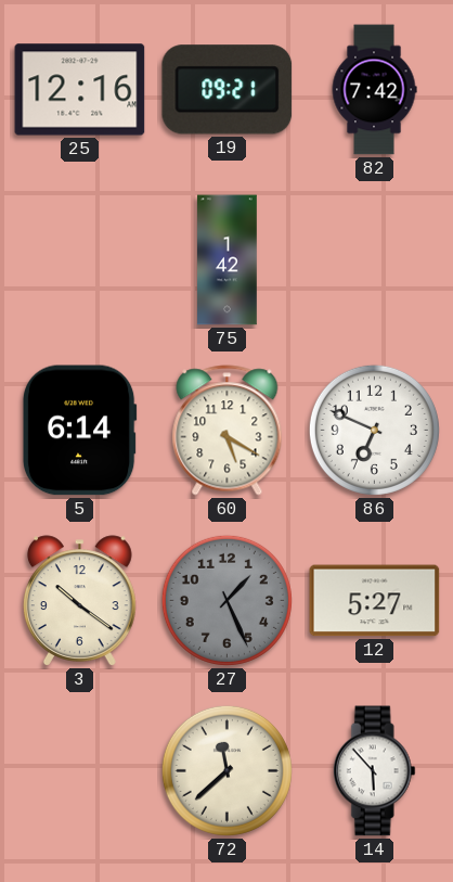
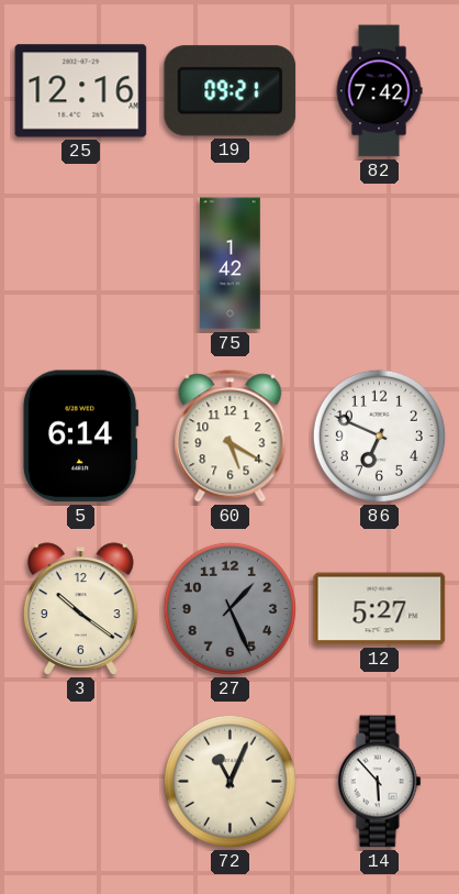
72: 11:38 -> 11:04 (229, 781)
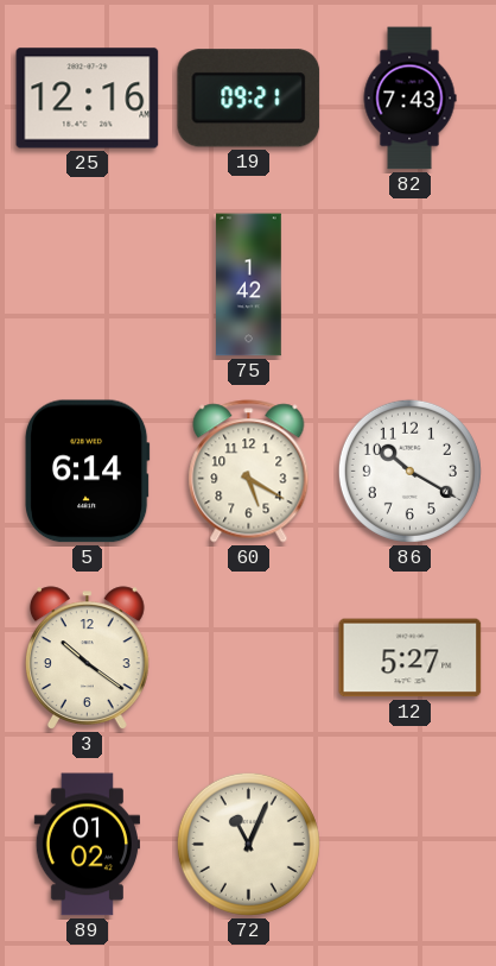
82: 7:42 -> 7:43 (409, 99)
86: 6:49 -> 10:20 (409, 471)
27: 1:26 -> none (229, 608)
89: none -> 01:02 (87, 845)
14: 5:53 -> none (379, 782)
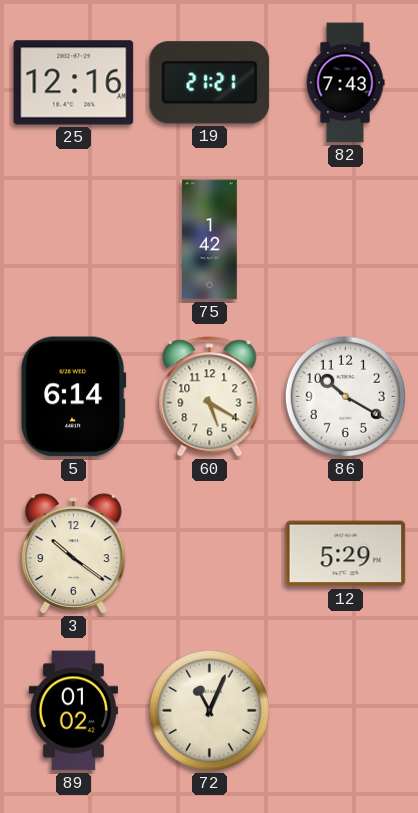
19: 09:21 -> 21:21 (210, 83)
12: 5:27 -> 5:29 (346, 554)
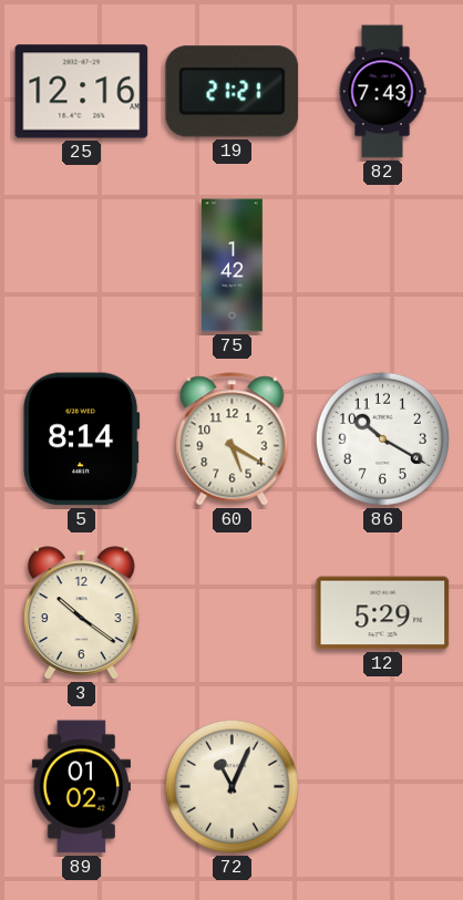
5: 6:14 -> 8:14 (81, 439)
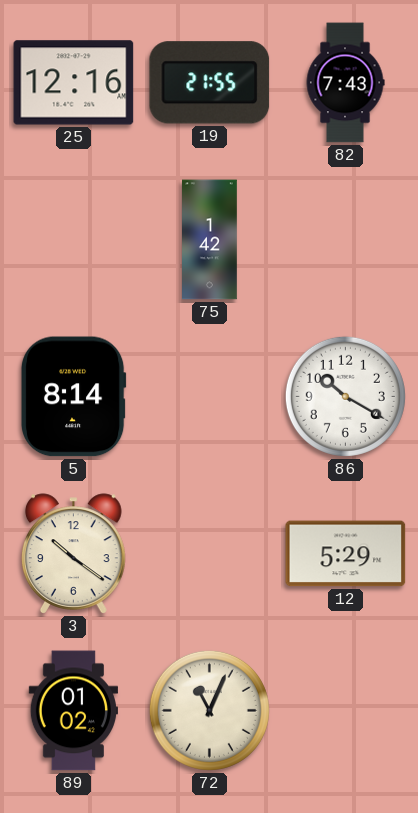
19: 21:21 -> 21:55 (210, 83)
60: 5:20 -> none (233, 439)
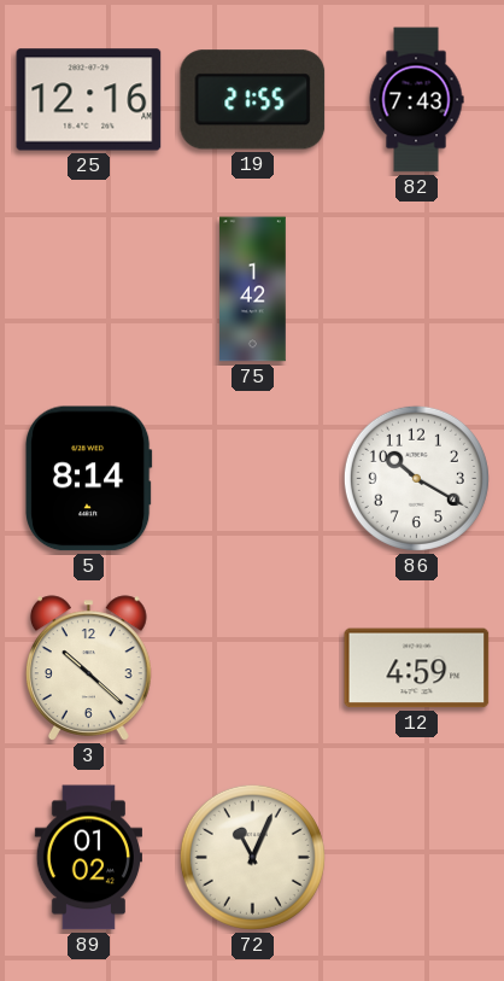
3: 10:21 -> 10:22 (88, 668)
12: 5:29 -> 4:59 (417, 668)
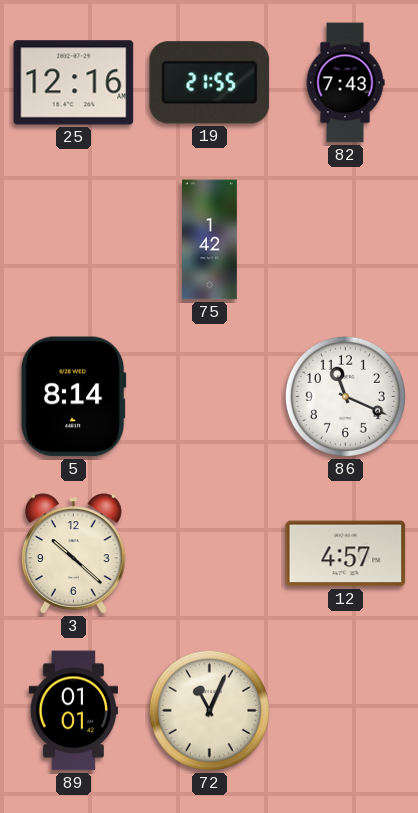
86: 10:20 -> 11:19 (345, 396)
12: 4:59 -> 4:57 (346, 554)
89: 01:02 -> 01:01 (73, 711)
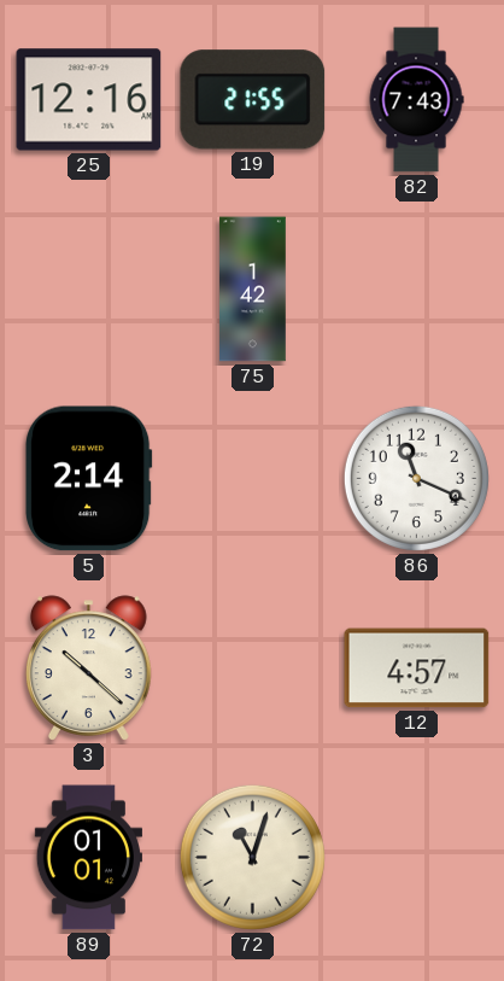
5: 8:14 -> 2:14 (88, 479)
72: 11:04 -> 11:03 (252, 857)
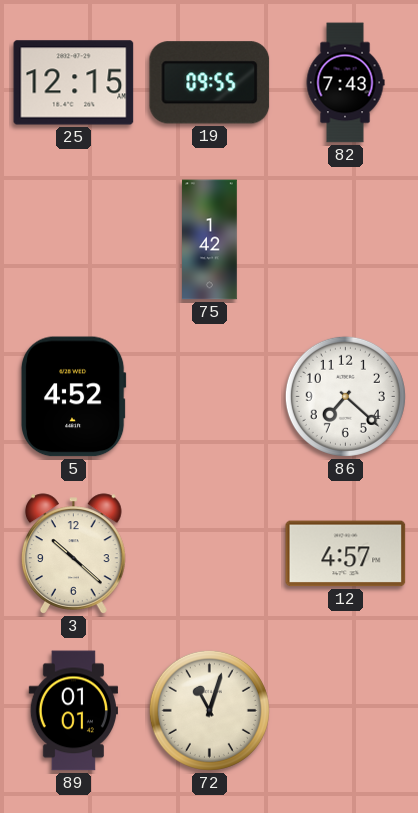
25: 12:16 -> 12:15 (74, 83)
19: 21:55 -> 09:55 (210, 83)
5: 2:14 -> 4:52 (73, 397)
86: 11:19 -> 7:22 (345, 396)
